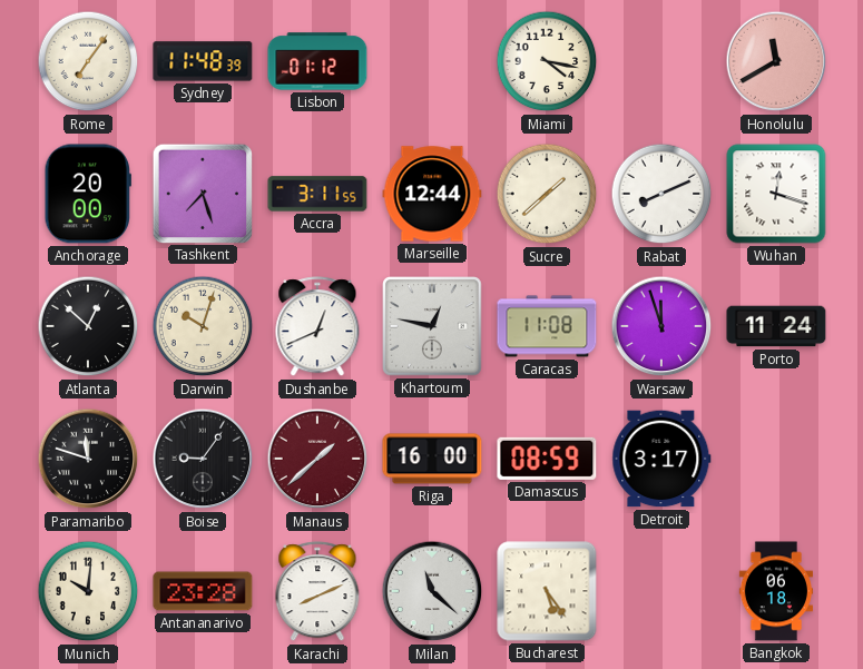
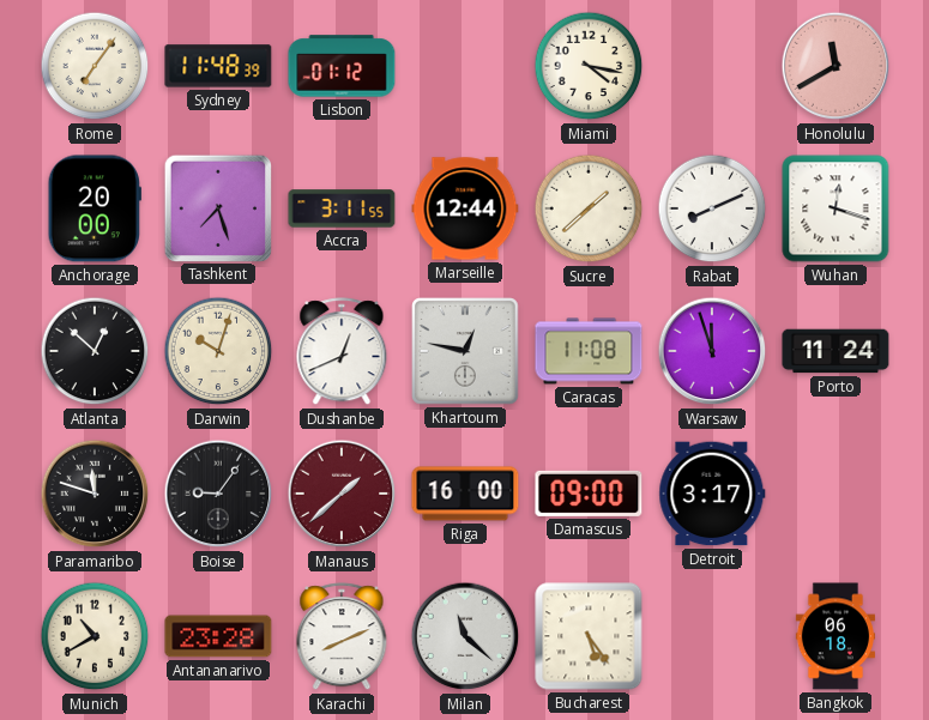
Damascus: 08:59 -> 09:00 (589, 494)
Munich: 10:01 -> 10:40 (95, 636)
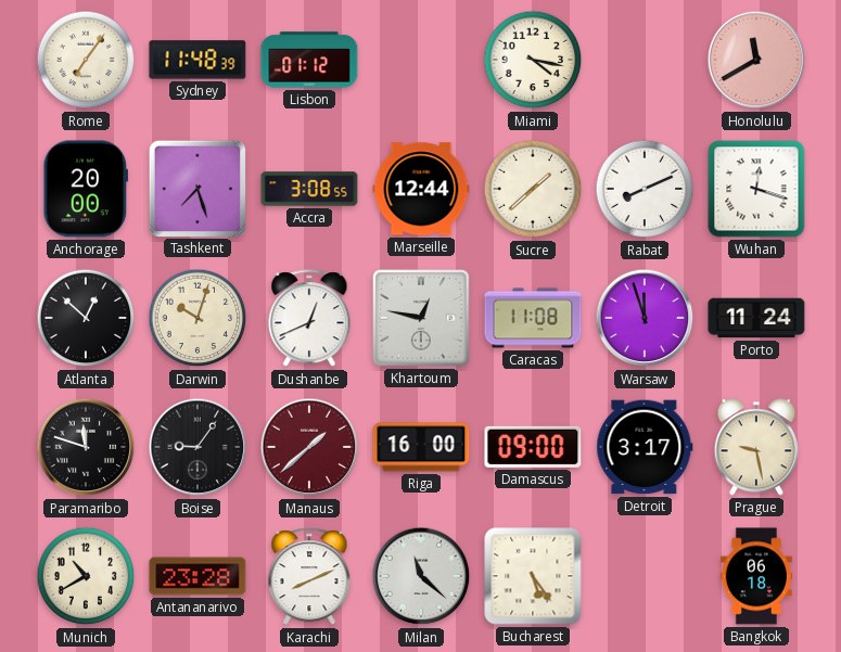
Accra: 3:11 -> 3:08 (309, 189)
Prague: none -> 9:28 (755, 447)
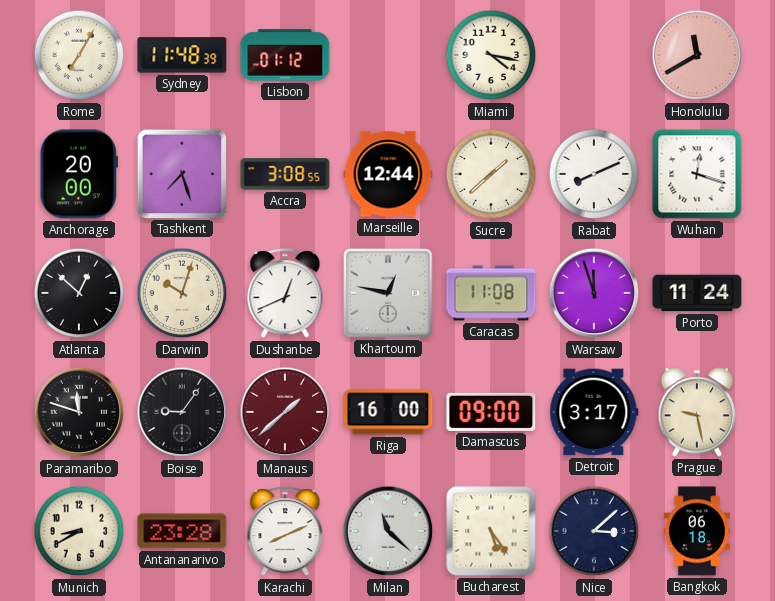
Rome: 7:06 -> 7:05 (79, 55)
Munich: 10:40 -> 8:40 (79, 531)
Nice: none -> 3:08 (594, 531)
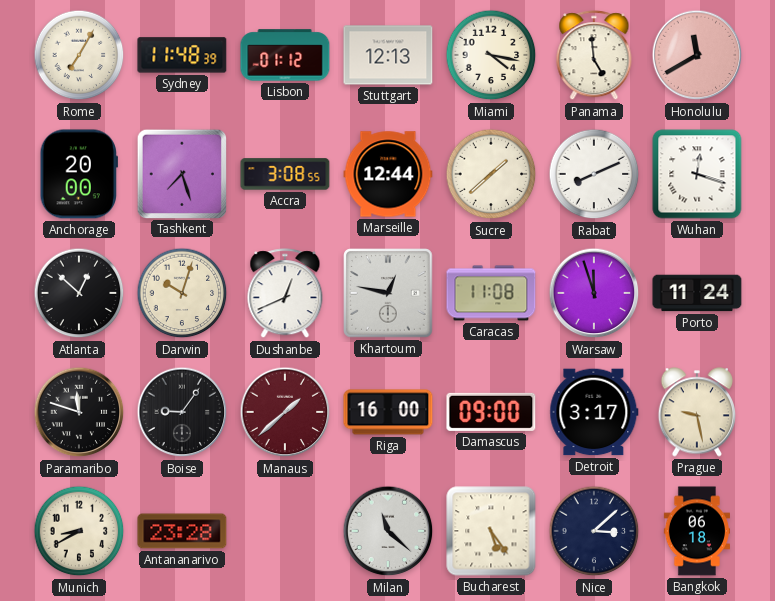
Stuttgart: none -> 12:13 (388, 55)
Panama: none -> 4:59 (594, 56)
Karachi: 8:11 -> none (285, 532)
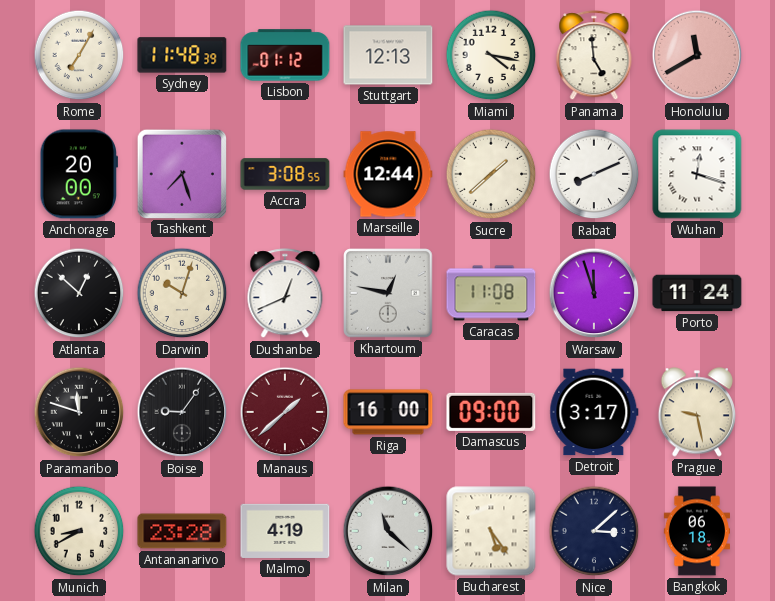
Malmo: none -> 4:19 (285, 531)
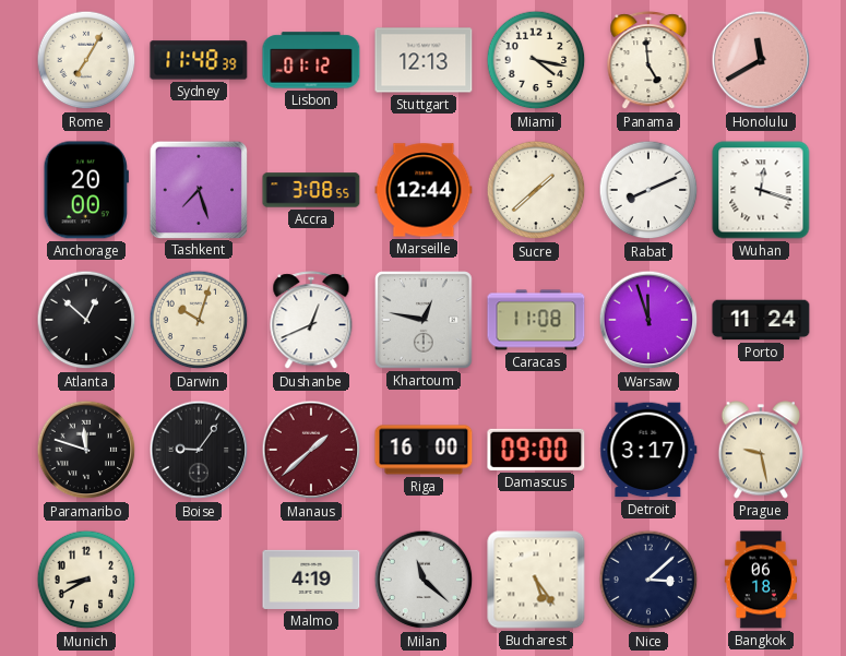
Antananarivo: 23:28 -> none (182, 531)
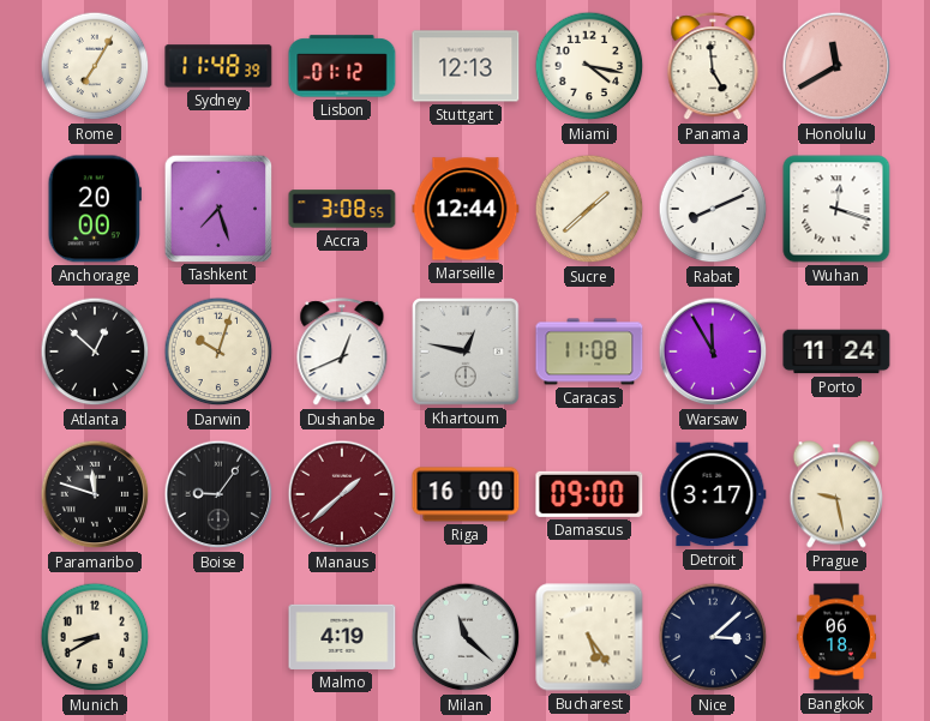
Warsaw: 11:57 -> 11:55 (713, 352)
